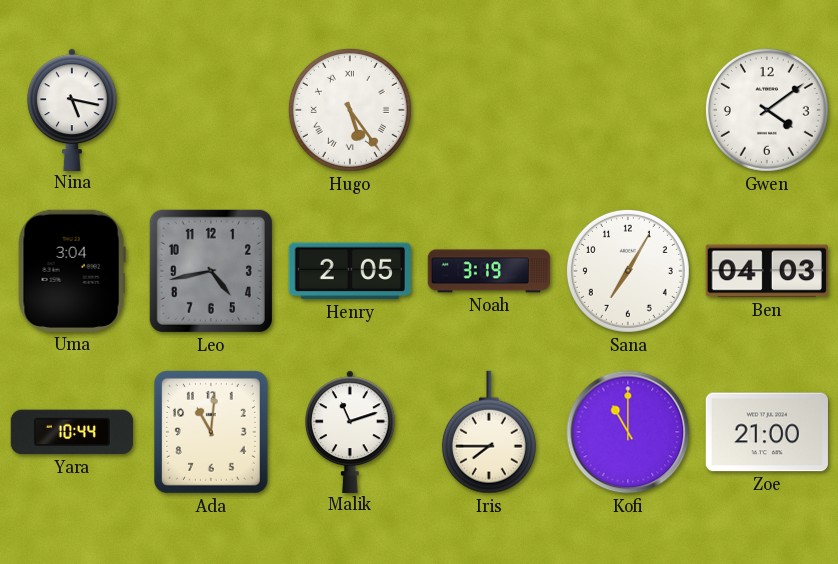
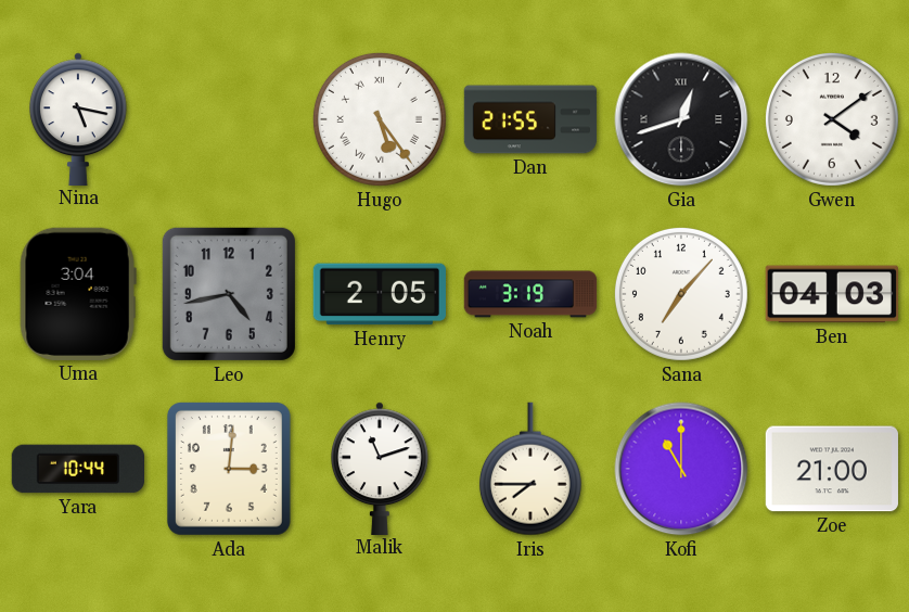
Dan: none -> 21:55 (530, 119)
Gia: none -> 12:42 (681, 119)
Sana: 7:05 -> 7:07 (681, 294)
Ada: 11:01 -> 3:01 (229, 469)
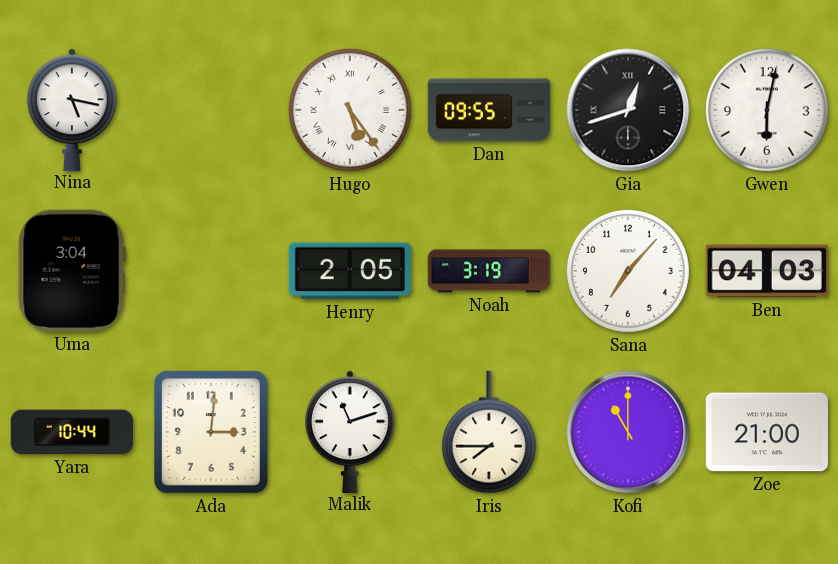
Dan: 21:55 -> 09:55 (489, 110)
Gwen: 4:09 -> 6:02 (767, 110)
Leo: 4:43 -> none (229, 294)
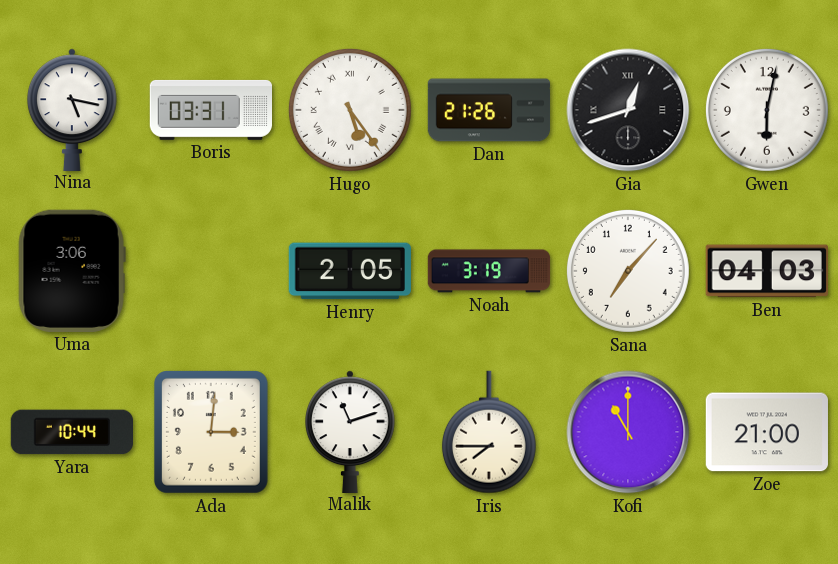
Boris: none -> 03:31 (210, 110)
Dan: 09:55 -> 21:26 (489, 110)
Uma: 3:04 -> 3:06 (72, 271)
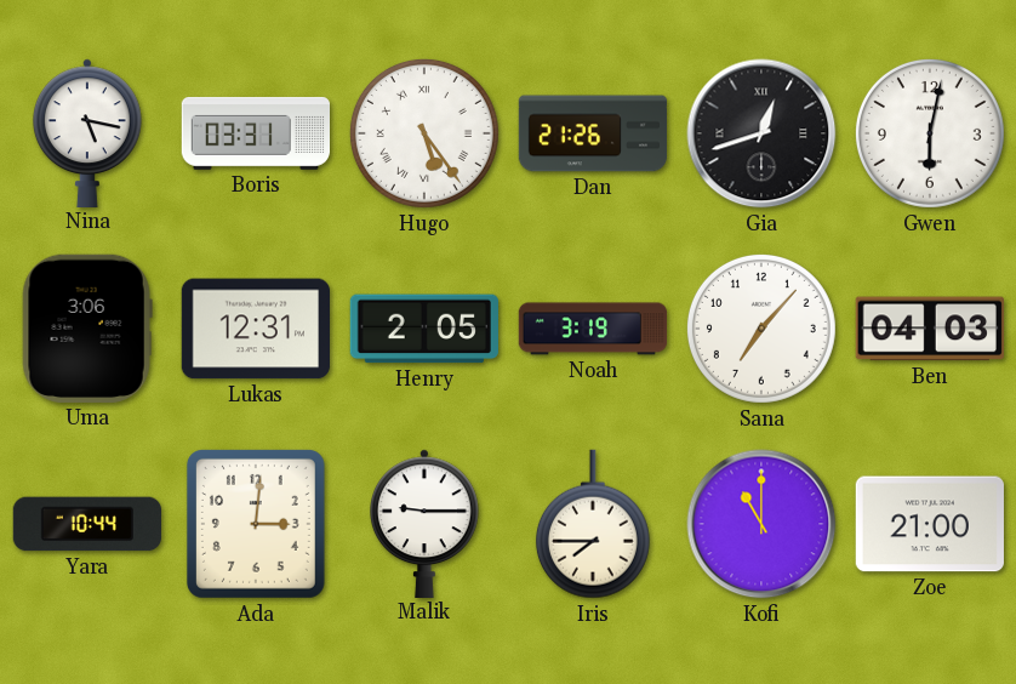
Lukas: none -> 12:31 (255, 329)
Malik: 11:12 -> 9:15 (426, 523)
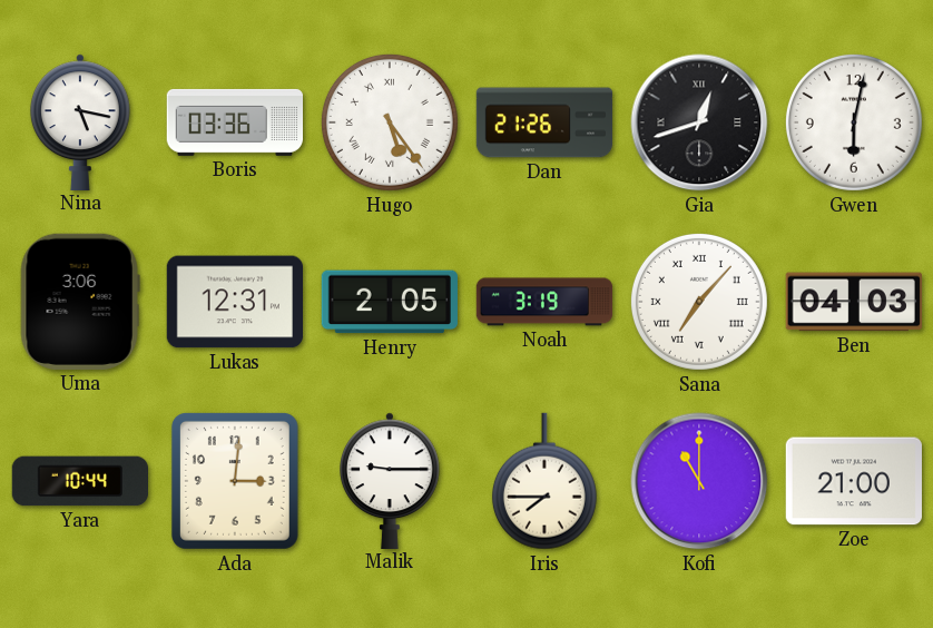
Boris: 03:31 -> 03:36 (234, 122)
Sana numerals: Arabic -> Roman (699, 302)
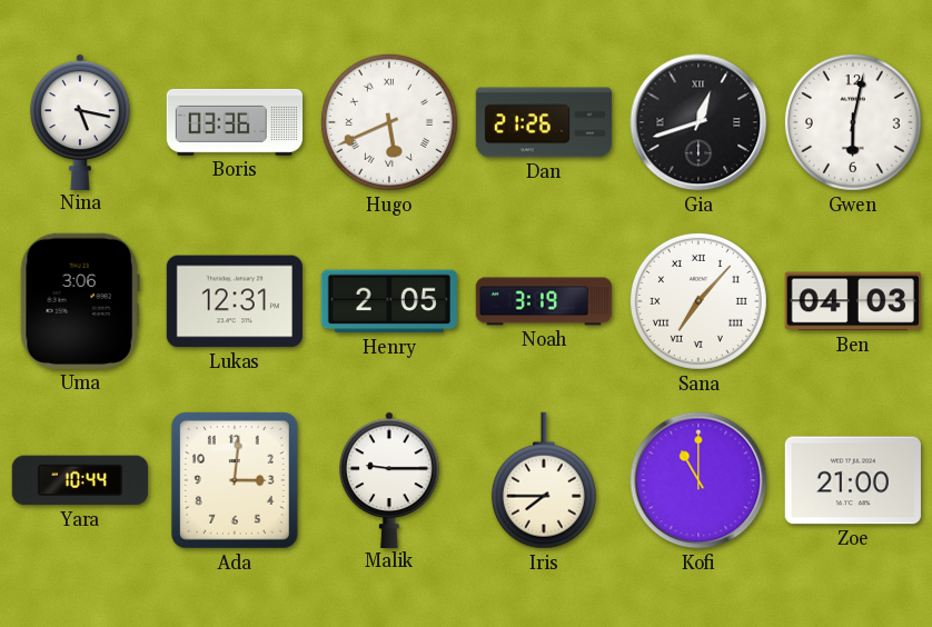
Hugo: 5:24 -> 5:41 (389, 122)
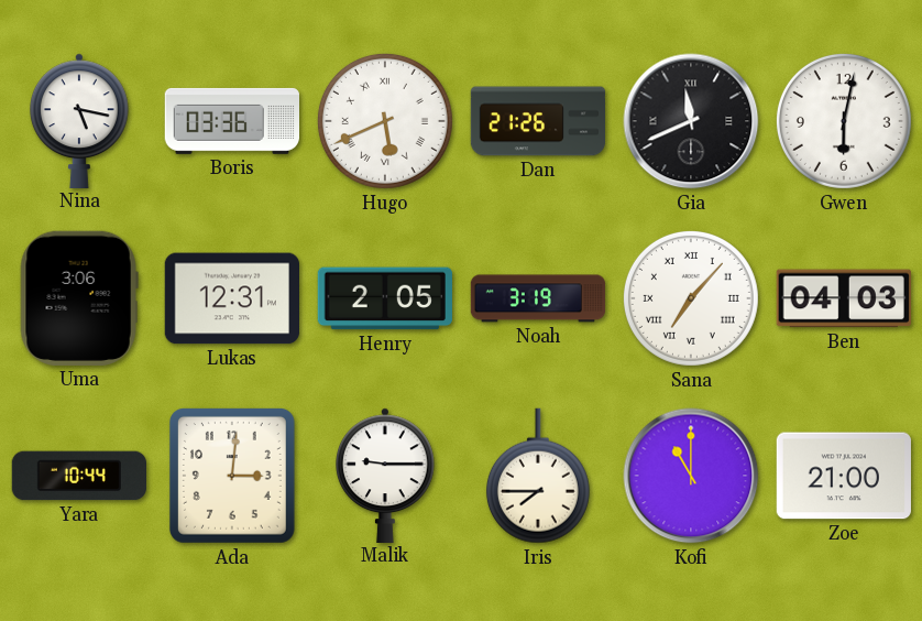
Gia: 12:42 -> 11:41 (691, 121)
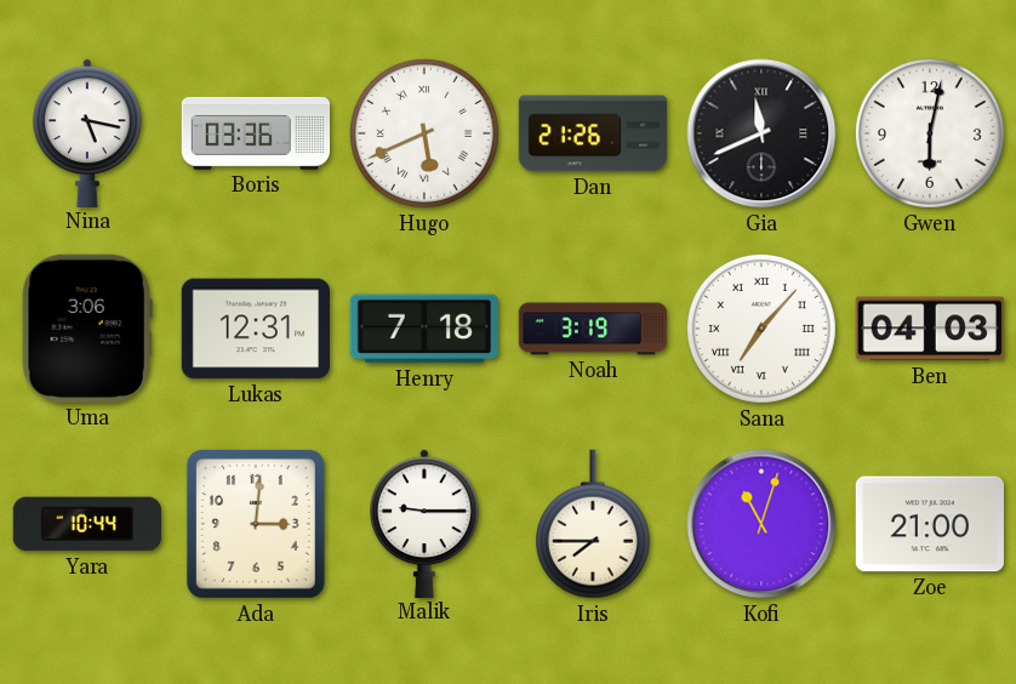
Henry: 2:05 -> 7:18 (424, 329)
Kofi: 11:00 -> 11:03 (761, 524)
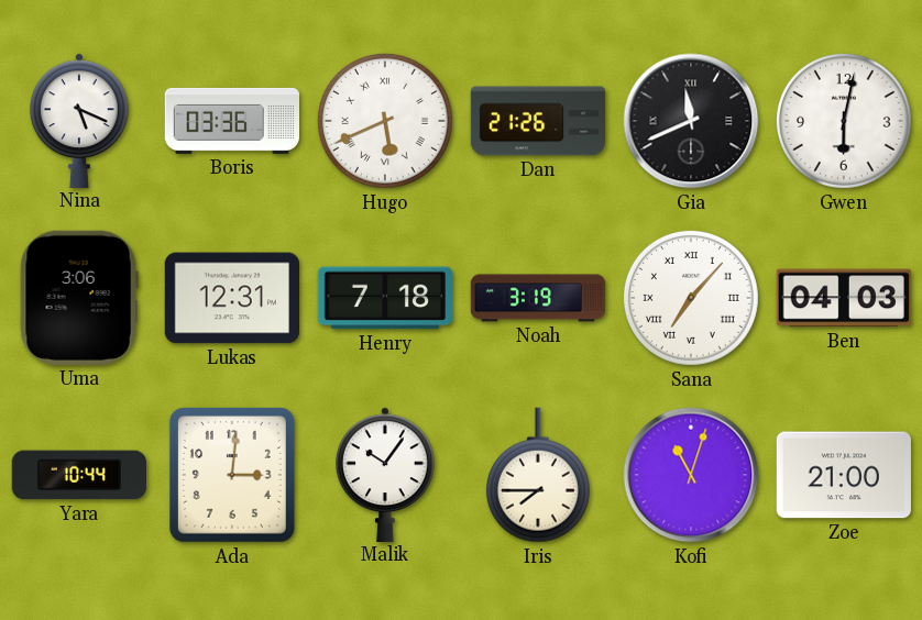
Nina: 5:17 -> 5:19 (80, 120)
Malik: 9:15 -> 10:06 (386, 474)
